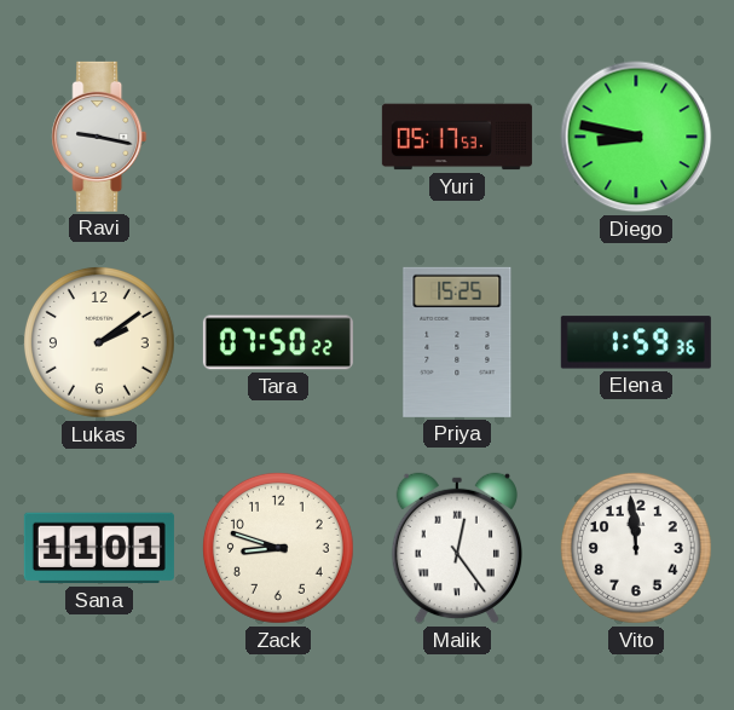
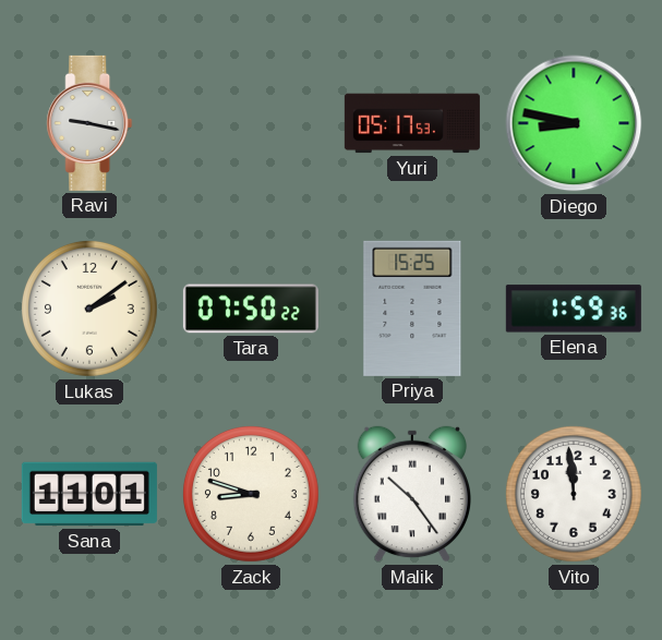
Malik: 12:24 -> 10:24 (411, 494)
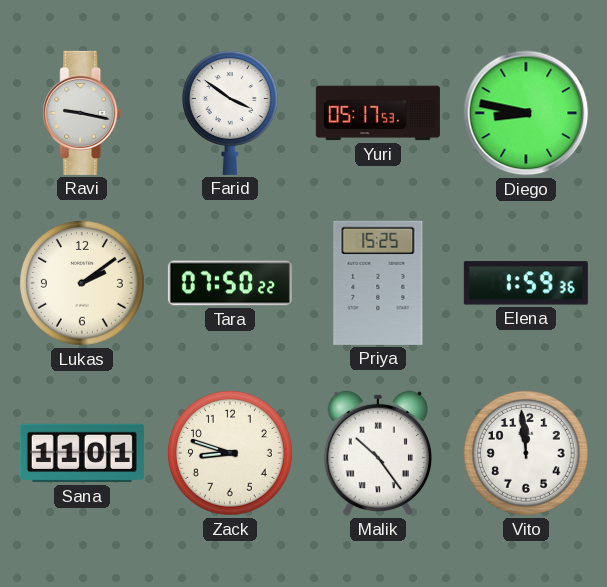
Farid: none -> 3:51 (230, 113)
